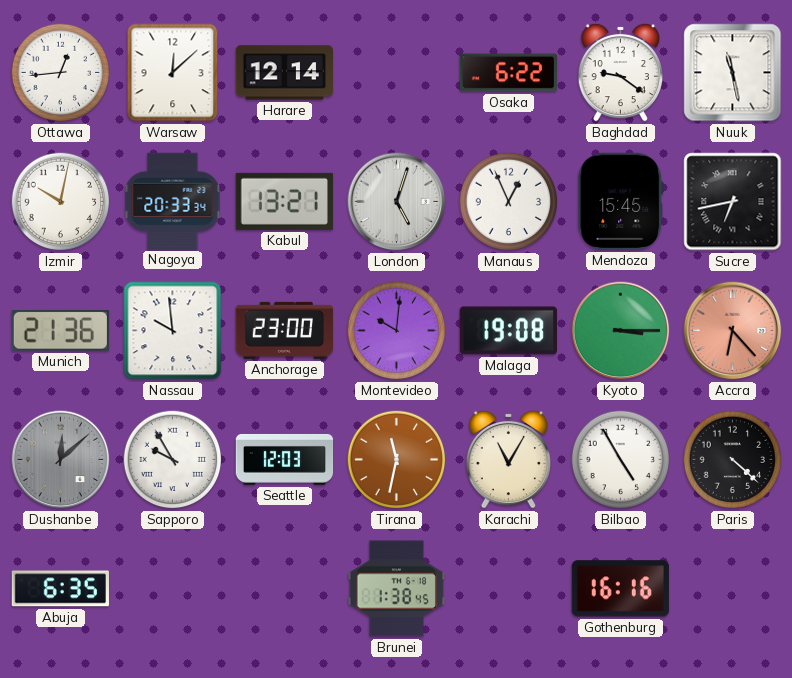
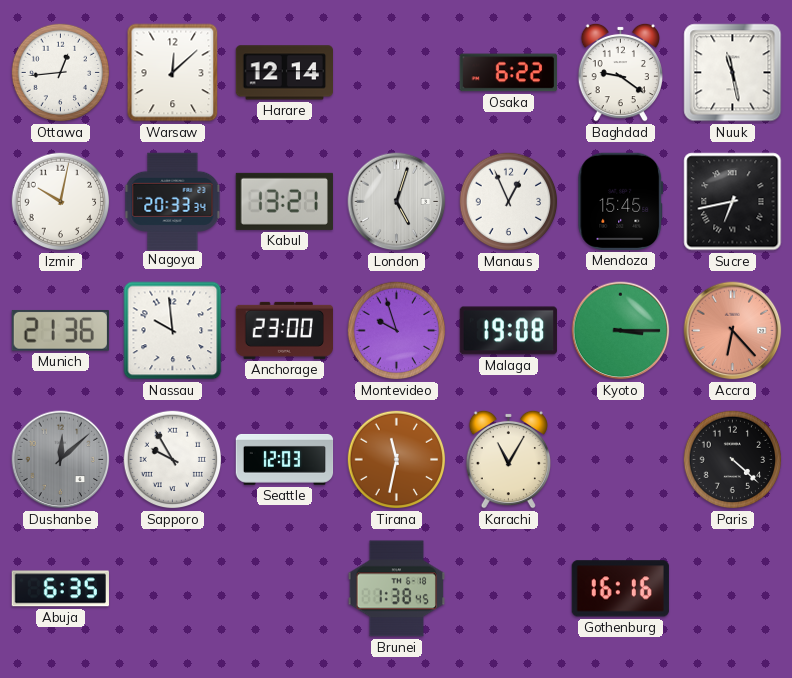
Montevideo: 10:01 -> 9:57 (397, 331)
Bilbao: 4:55 -> none (621, 460)
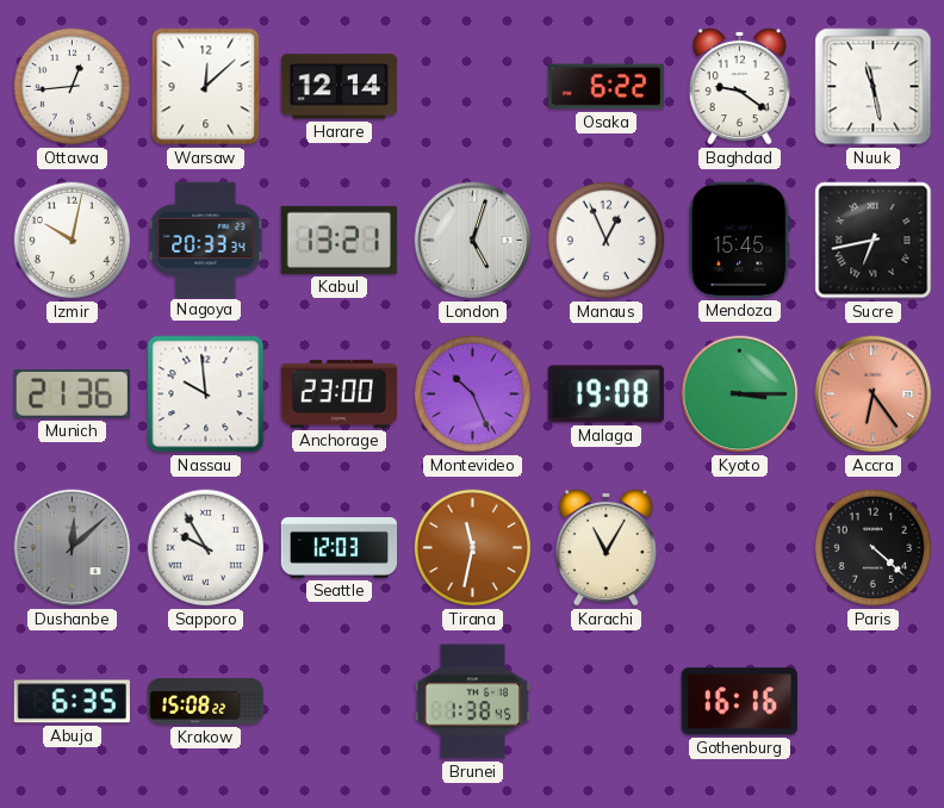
Montevideo: 9:57 -> 10:26 (473, 394)
Accra: 6:23 -> 6:24 (874, 394)
Krakow: none -> 15:08 (206, 702)
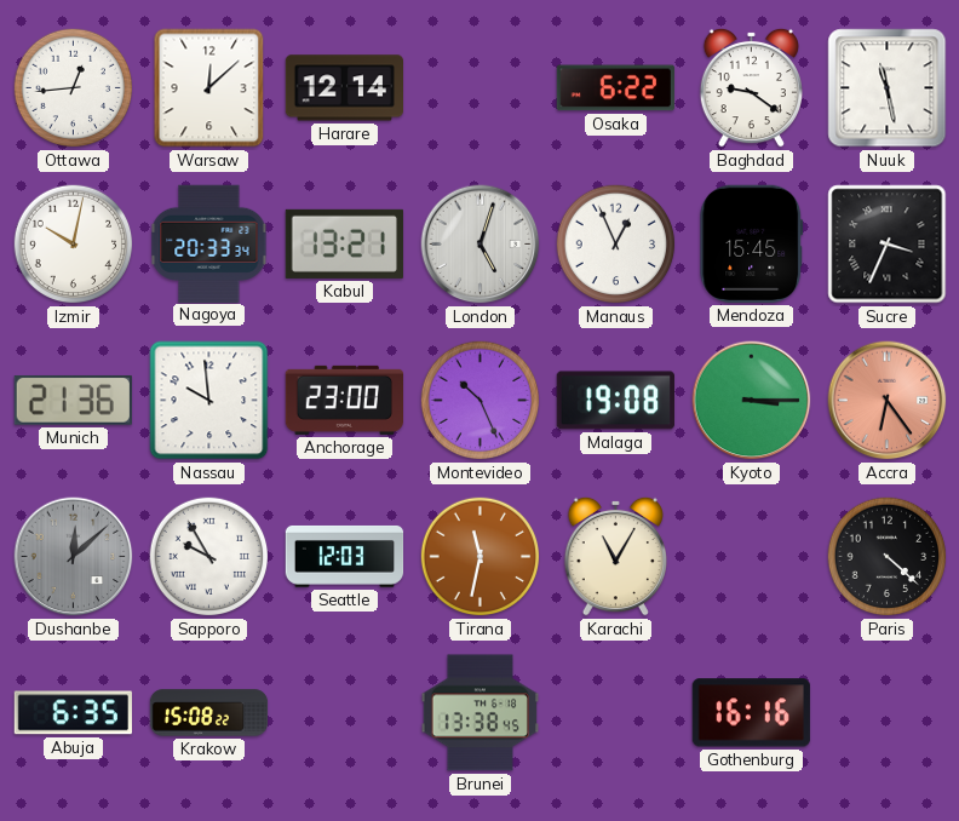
Sucre: 6:43 -> 3:34 (888, 245)
Brunei: 1:38 -> 13:38 (479, 713)
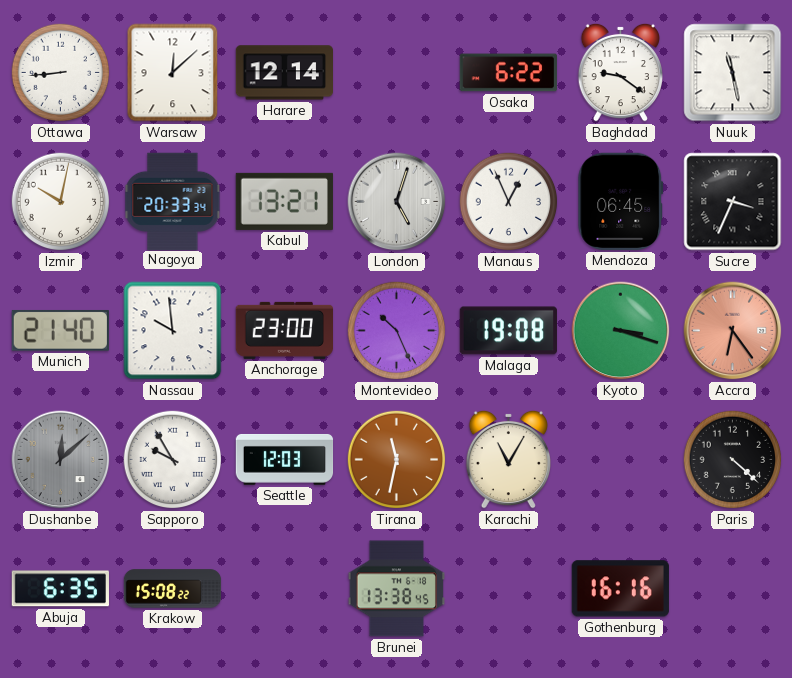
Ottawa: 12:44 -> 8:44 (61, 73)
Mendoza: 15:45 -> 06:45 (621, 201)
Munich: 21:36 -> 21:40 (60, 330)
Kyoto: 3:15 -> 3:18 (621, 331)
